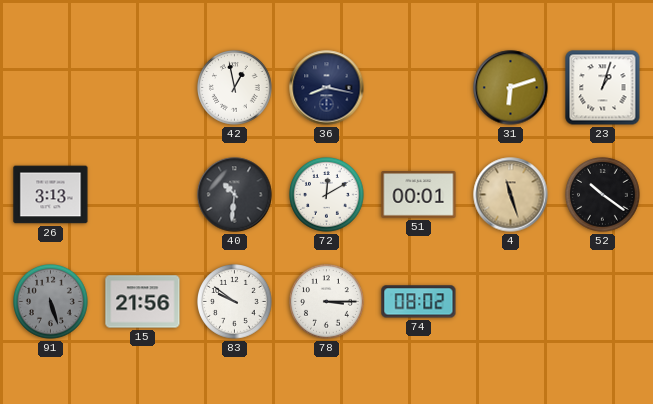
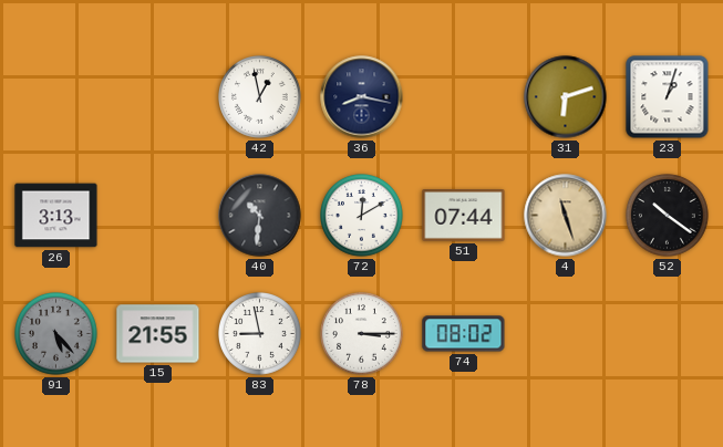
51: 00:01 -> 07:44 (464, 216)
91: 5:27 -> 5:23 (56, 334)
15: 21:56 -> 21:55 (158, 334)
83: 9:51 -> 8:58 (260, 334)
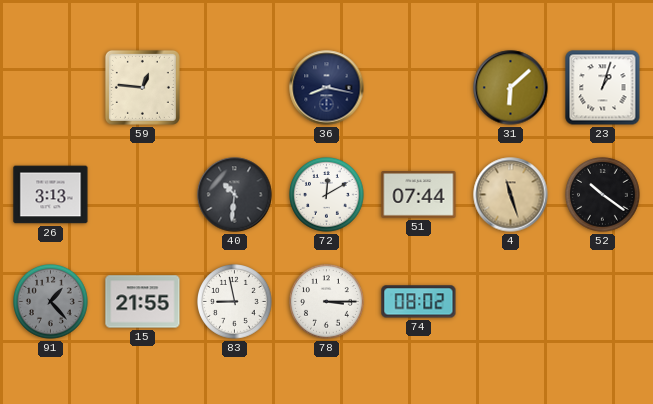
59: none -> 12:46 (142, 87)
42: 12:58 -> none (260, 97)
31: 6:12 -> 6:08 (511, 88)
91: 5:23 -> 1:23 (51, 302)
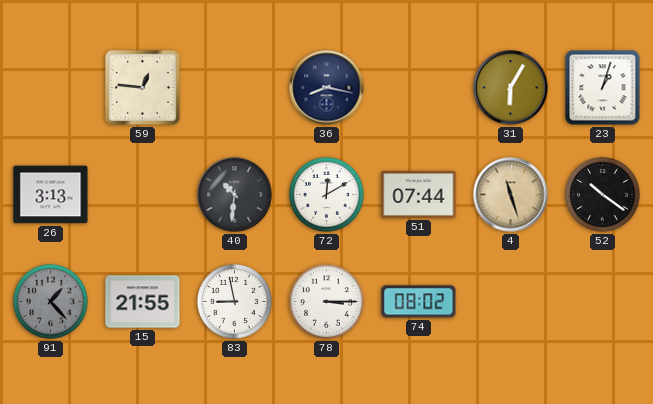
31: 6:08 -> 6:05 (511, 88)
